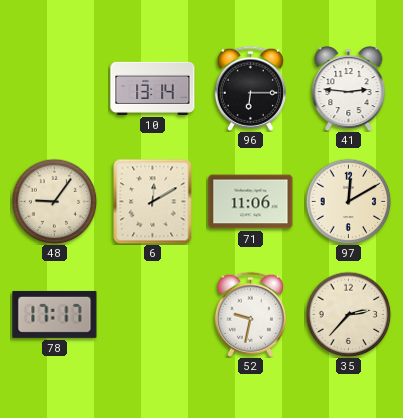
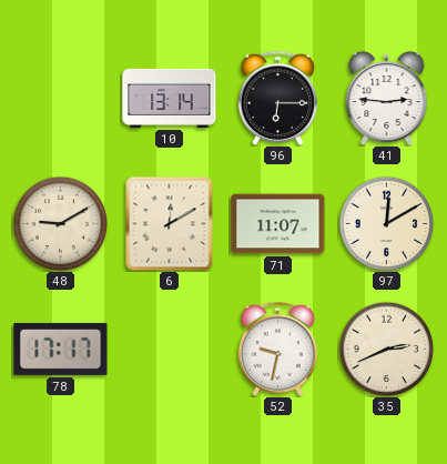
48: 9:06 -> 9:10 (60, 223)
71: 11:06 -> 11:07 (278, 224)
35: 2:37 -> 2:41 (386, 349)
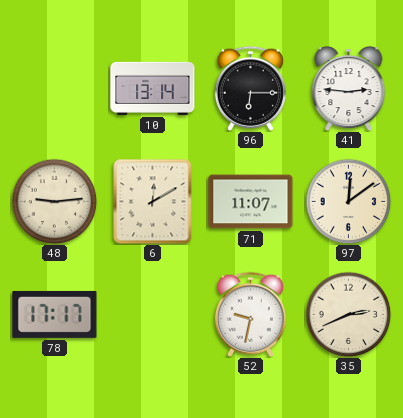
48: 9:10 -> 9:14 (54, 201)
97: 12:10 -> 12:09 (348, 201)
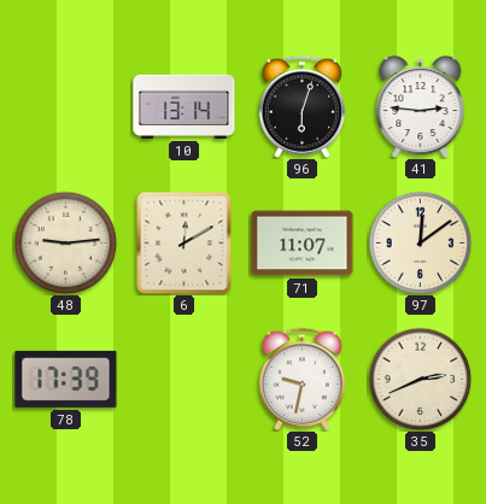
96: 6:15 -> 6:03 (301, 106)
78: 17:17 -> 17:39 (66, 379)
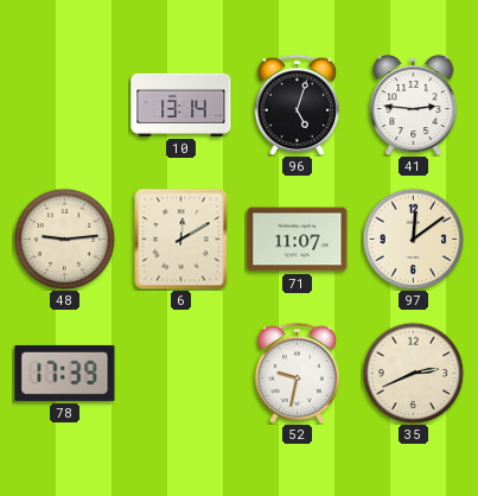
96: 6:03 -> 5:03 (297, 104)
